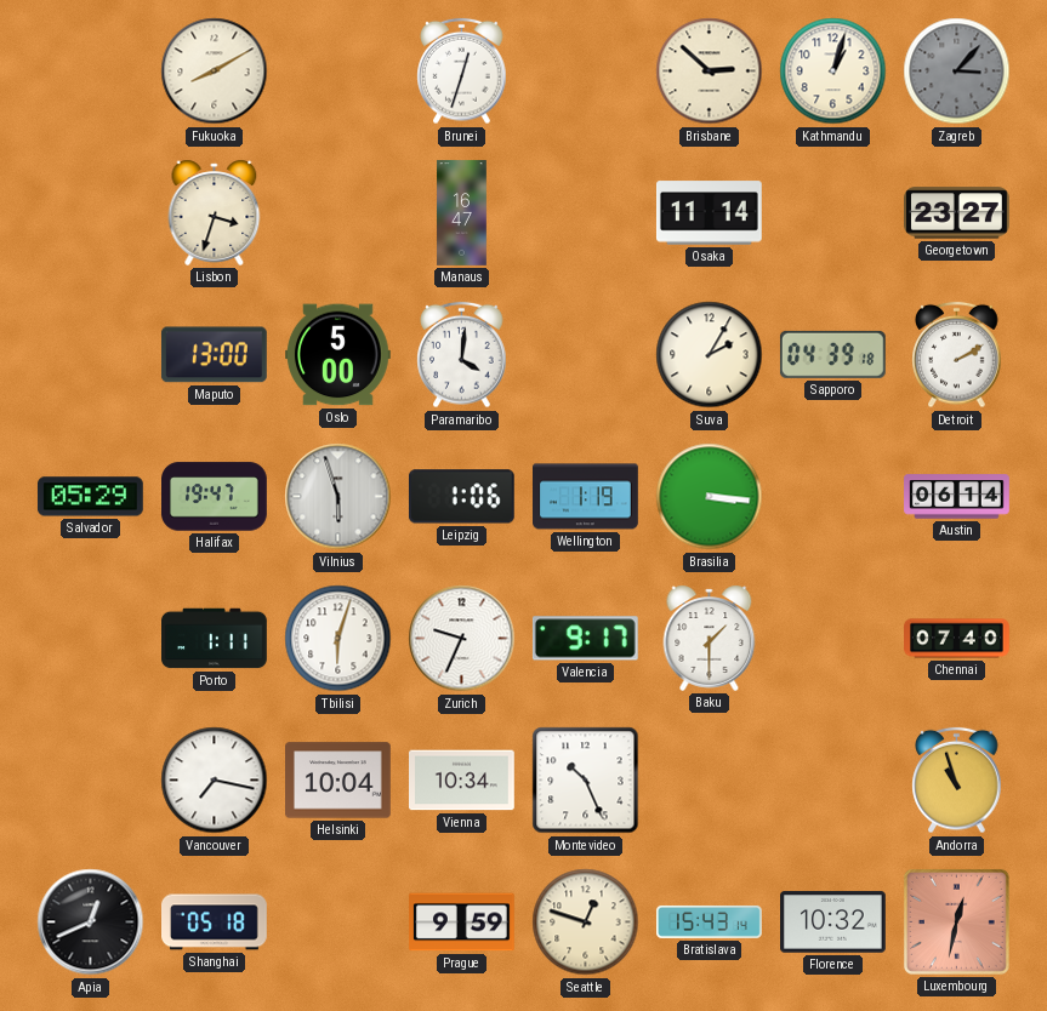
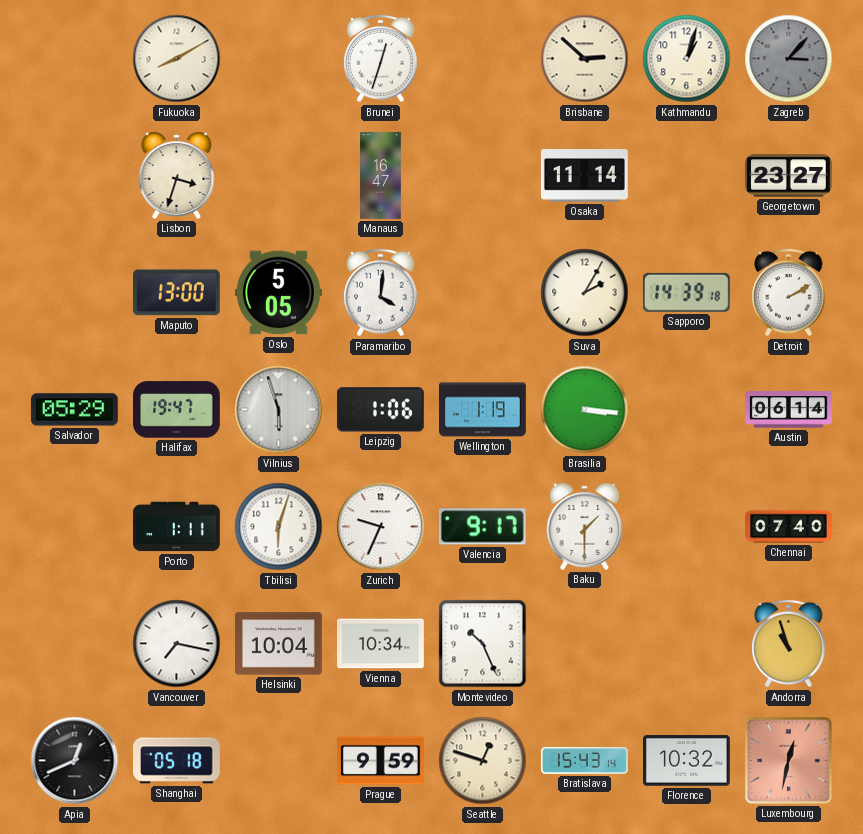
Oslo: 5:00 -> 5:05 (279, 293)
Sapporo: 04:39 -> 14:39 (686, 292)
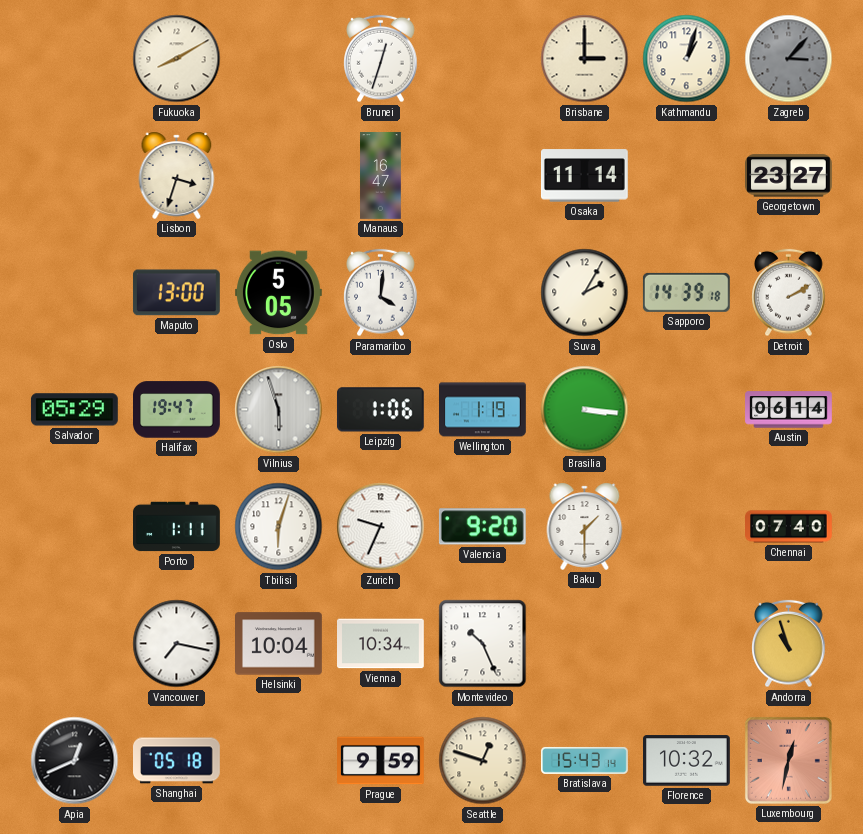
Brisbane: 2:52 -> 3:00 (585, 59)
Valencia: 9:17 -> 9:20 (482, 527)
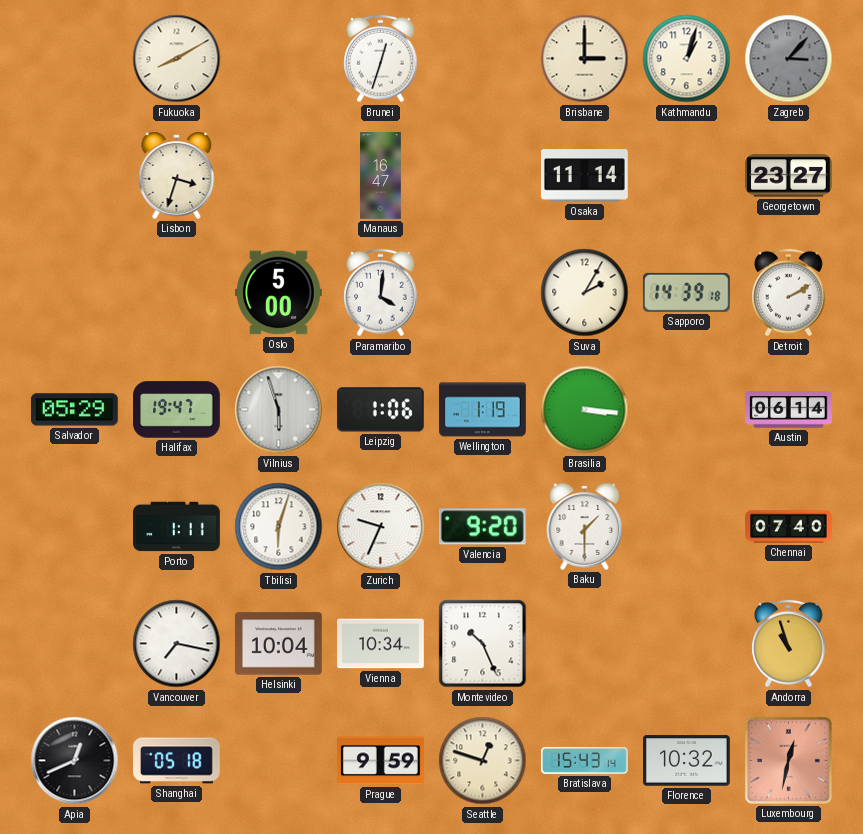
Maputo: 13:00 -> none (176, 293)
Oslo: 5:05 -> 5:00 (279, 293)
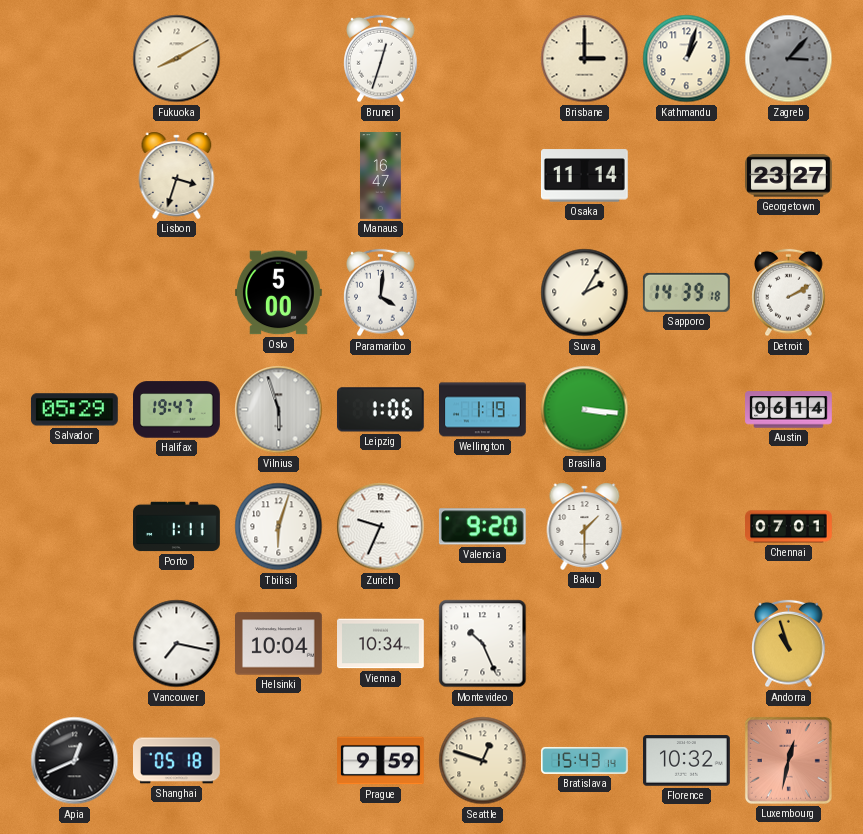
Chennai: 07:40 -> 07:01 (789, 527)
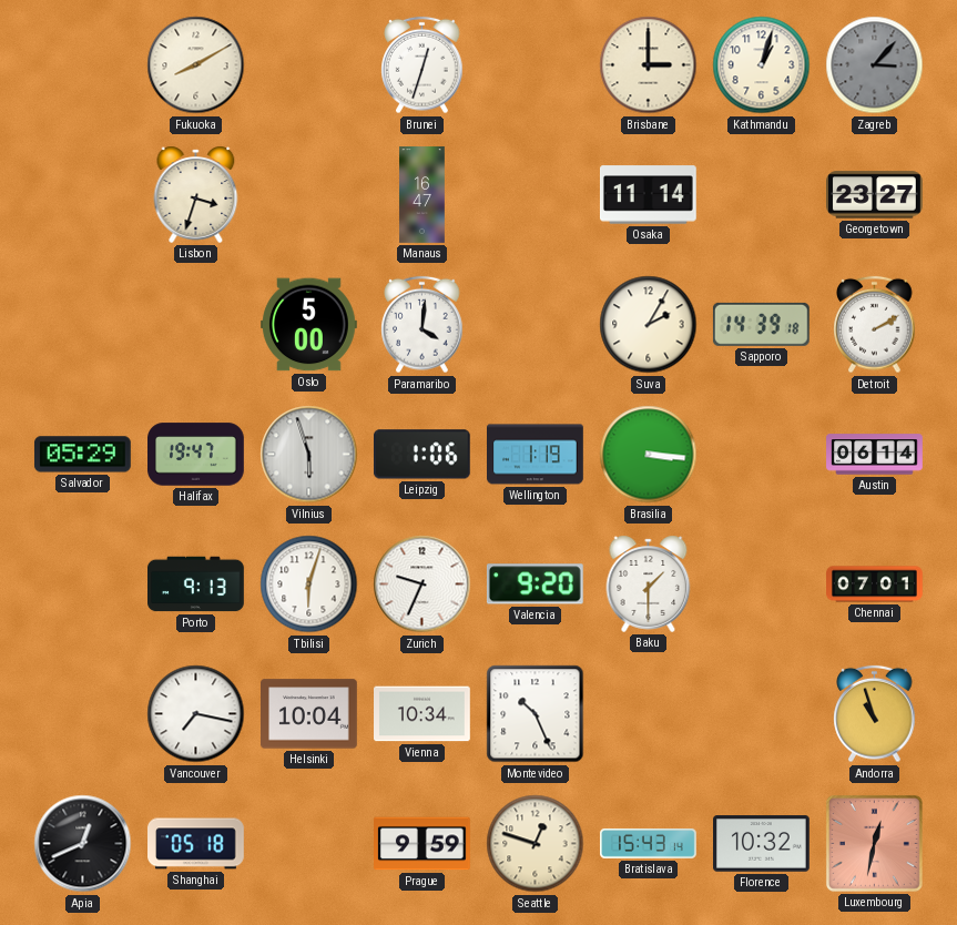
Porto: 1:11 -> 9:13 (196, 585)
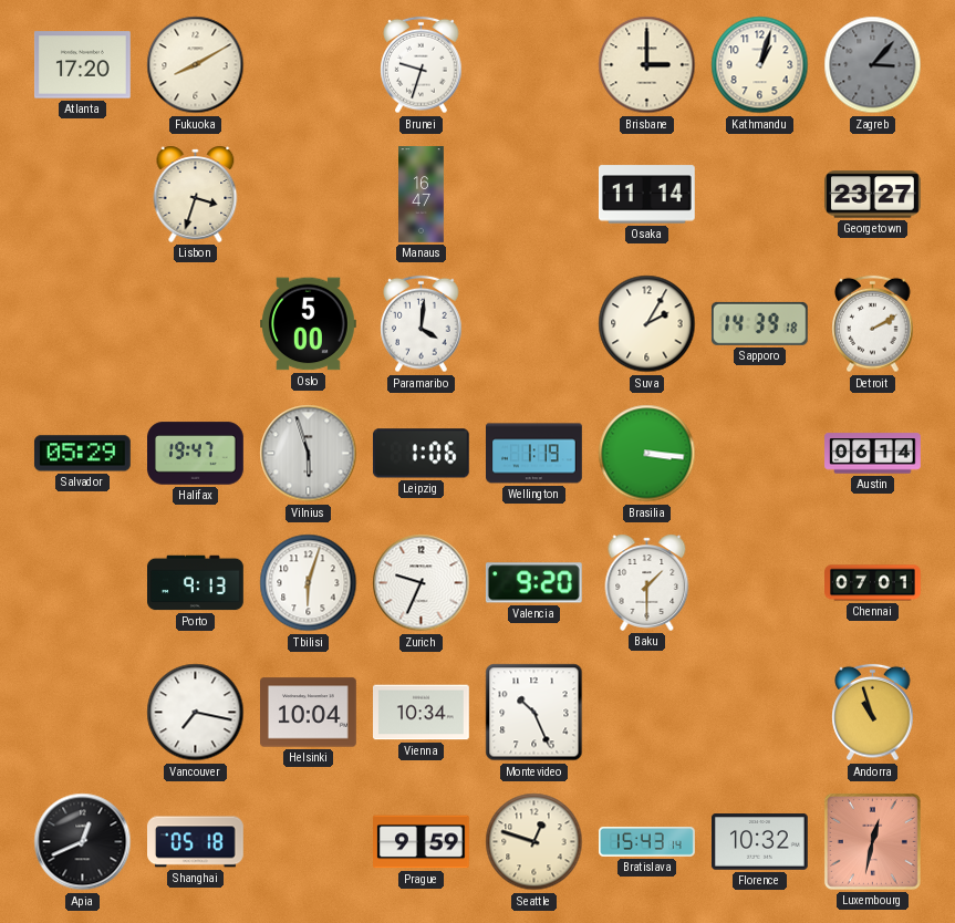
Atlanta: none -> 17:20 (83, 65)
Brunei: 12:33 -> 9:33 (422, 65)
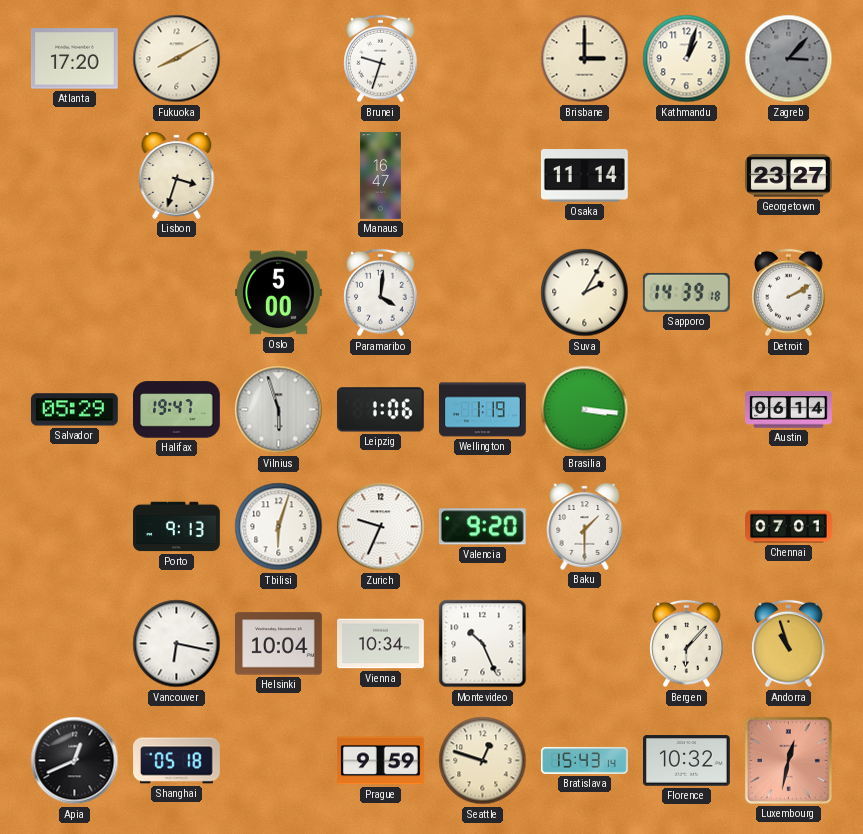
Vancouver: 7:17 -> 6:17 (177, 644)
Bergen: none -> 6:07 (687, 644)
